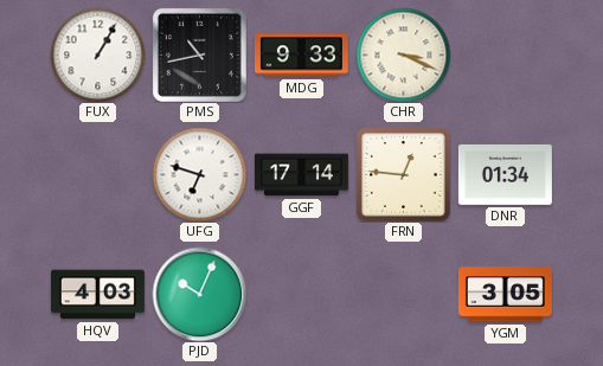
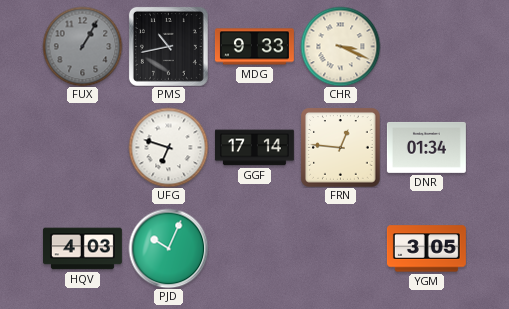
FUX dial: white -> grey (82, 46)
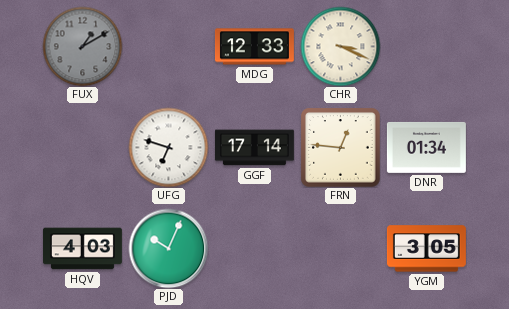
FUX: 1:05 -> 1:10 (82, 46)
PMS: 10:43 -> none (168, 46)
MDG: 9:33 -> 12:33 (254, 47)
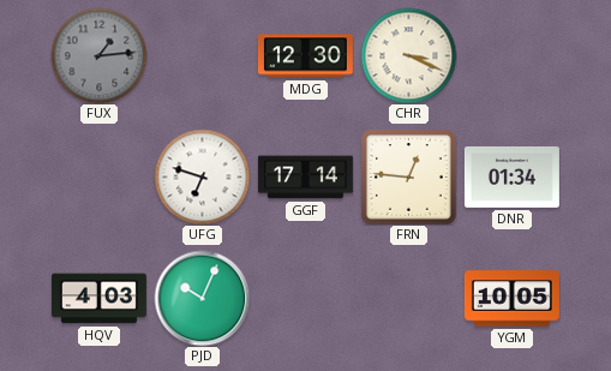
FUX: 1:10 -> 1:14 (98, 55)
MDG: 12:33 -> 12:30 (305, 56)
YGM: 3:05 -> 10:05 (511, 299)
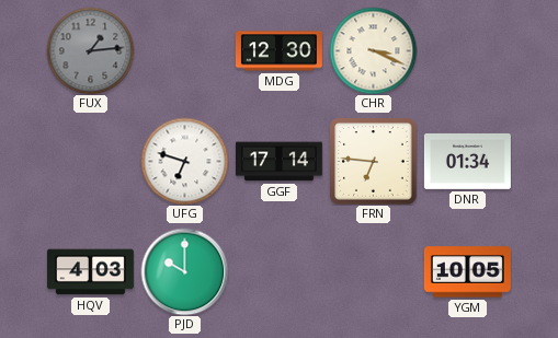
FRN: 12:46 -> 6:46 (373, 161)
PJD: 10:04 -> 10:00 (184, 271)
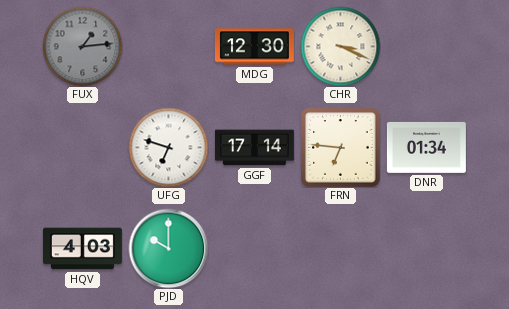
YGM: 10:05 -> none (467, 272)
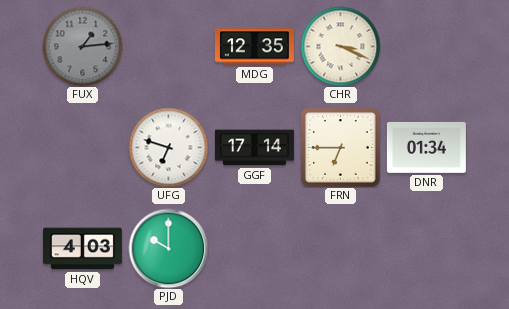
MDG: 12:30 -> 12:35 (254, 47)
FRN: 6:46 -> 6:45 (340, 147)
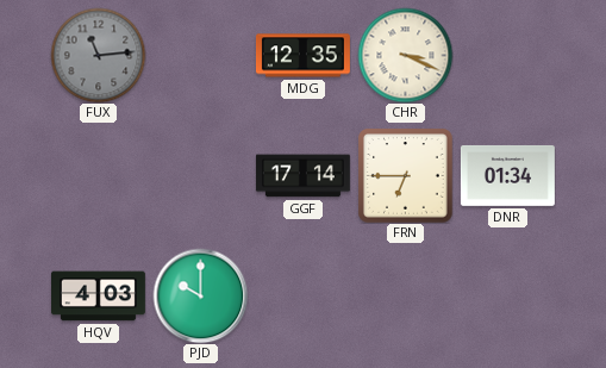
FUX: 1:14 -> 11:14 (98, 55)
UFG: 6:48 -> none (168, 147)
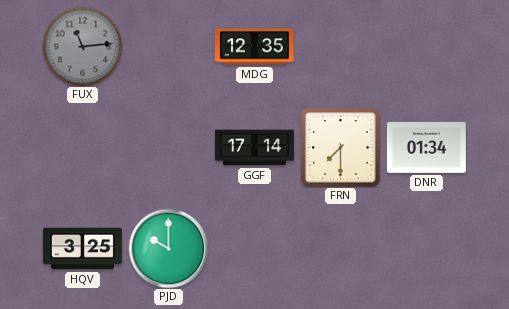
CHR: 3:19 -> none (405, 55)
FRN: 6:45 -> 7:30 (340, 147)
HQV: 4:03 -> 3:25 (82, 249)
